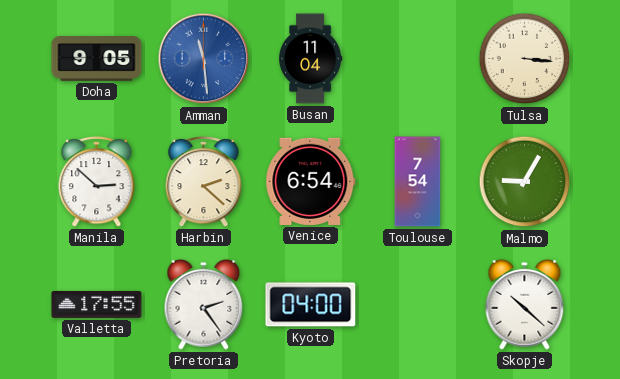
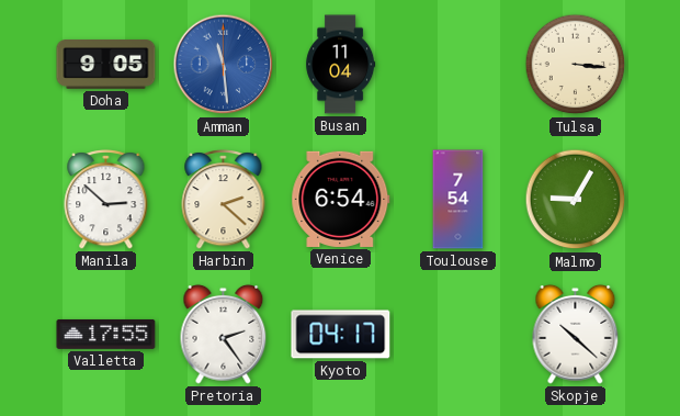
Kyoto: 04:00 -> 04:17 (341, 335)
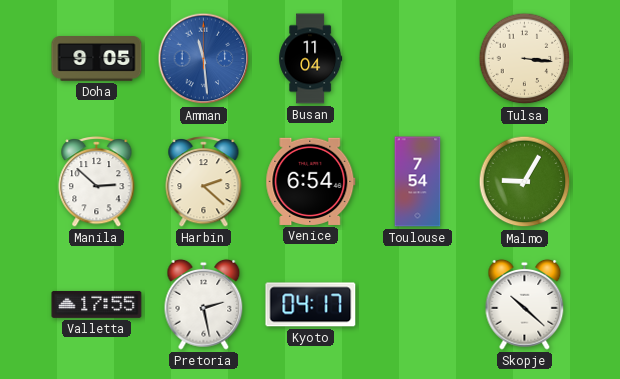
Pretoria: 2:24 -> 2:28 (204, 304)
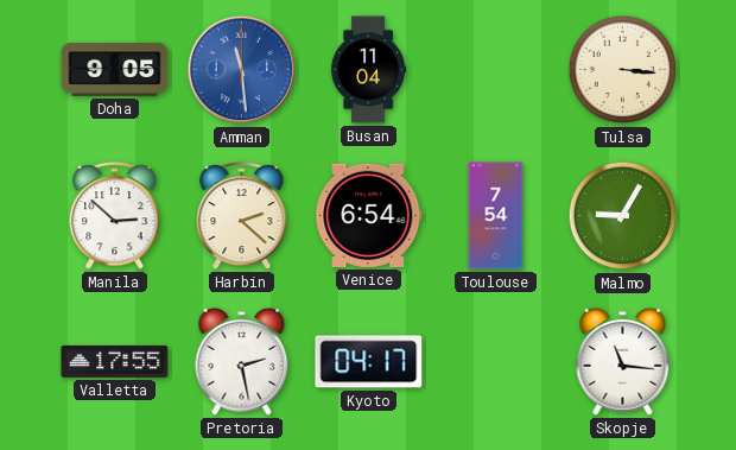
Skopje: 10:22 -> 11:16 (623, 361)
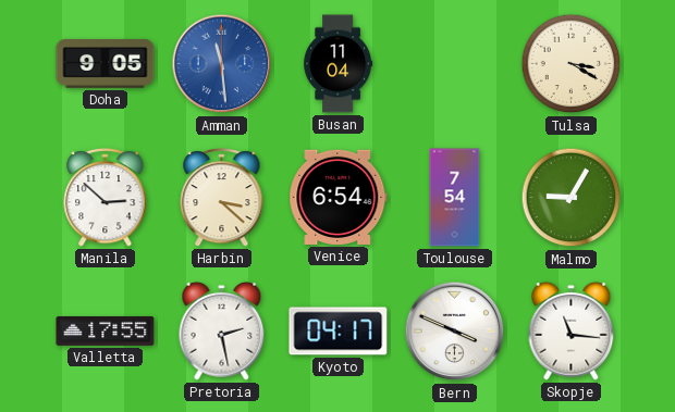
Tulsa: 3:16 -> 3:20 (572, 64)
Harbin: 2:22 -> 3:22 (222, 198)
Bern: none -> 3:49 (455, 332)
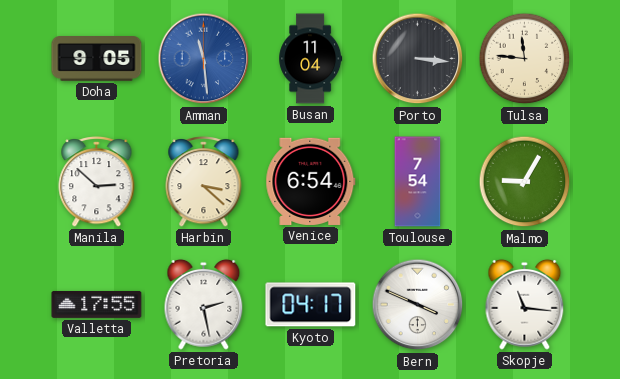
Porto: none -> 3:16 (418, 59)
Tulsa: 3:20 -> 11:46 (525, 59)
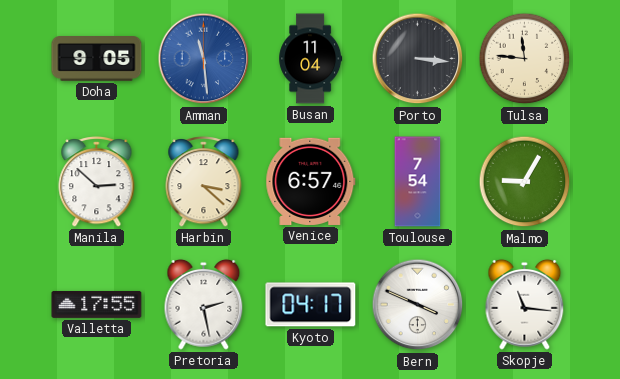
Venice: 6:54 -> 6:57 (311, 181)
